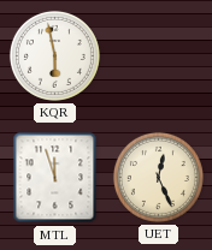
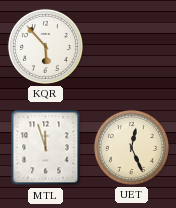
KQR: 5:58 -> 5:53 (45, 46)
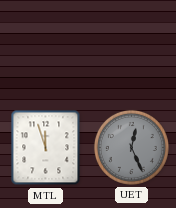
KQR: 5:53 -> none (45, 46)
UET dial: cream -> grey (131, 147)
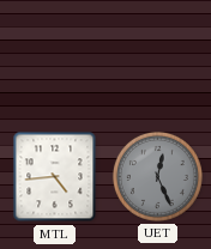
MTL: 11:57 -> 4:44 (55, 177)
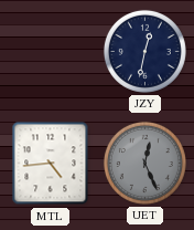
JZY: none -> 12:32 (144, 51)
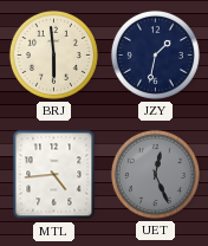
BRJ: none -> 5:59 (53, 54)
JZY: 12:32 -> 1:32 (155, 54)
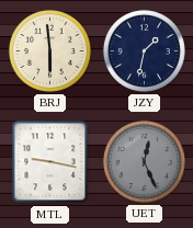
MTL: 4:44 -> 9:17 (50, 162)
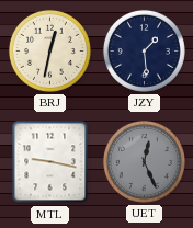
BRJ: 5:59 -> 12:32 (49, 50)
JZY: 1:32 -> 1:29 (144, 50)
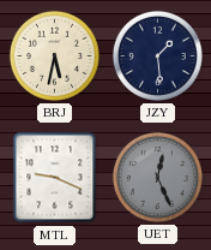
BRJ: 12:32 -> 5:32 (54, 55)
MTL: 9:17 -> 9:19 (55, 178)
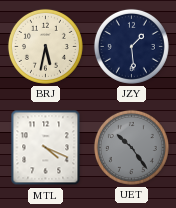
MTL: 9:19 -> 4:19 (46, 148)
UET: 12:26 -> 10:24 (131, 147)
